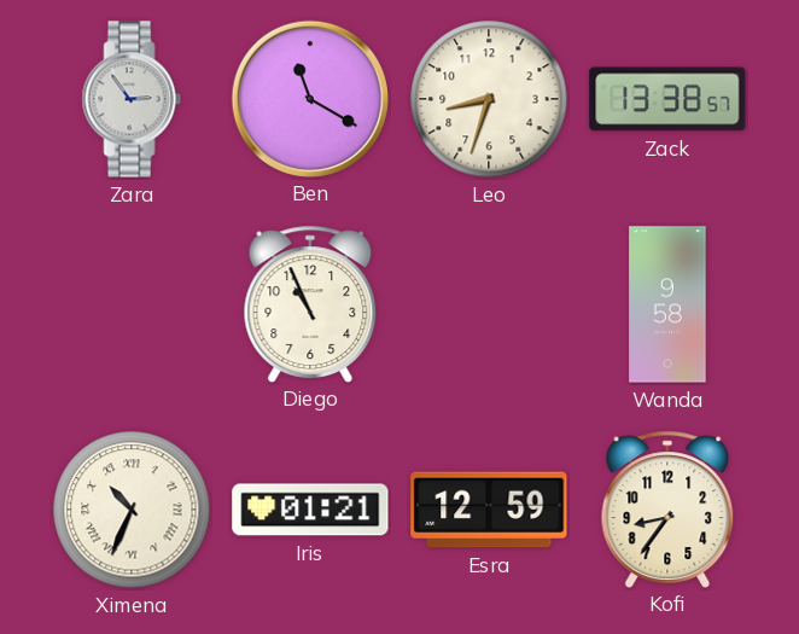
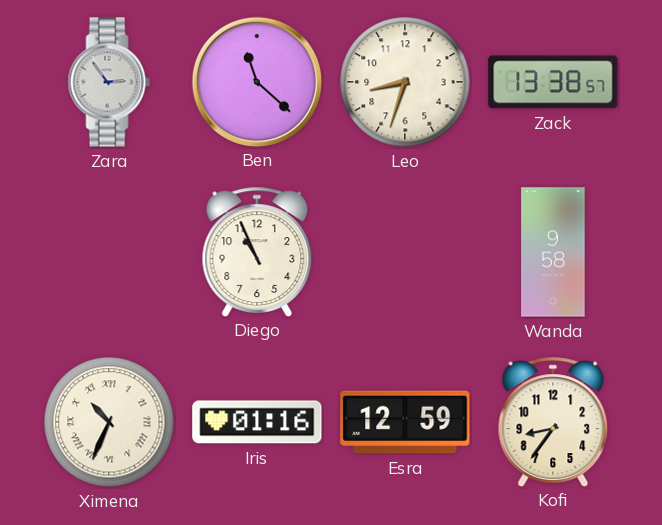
Ben: 11:20 -> 11:22 (256, 81)
Iris: 01:21 -> 01:16 (257, 422)
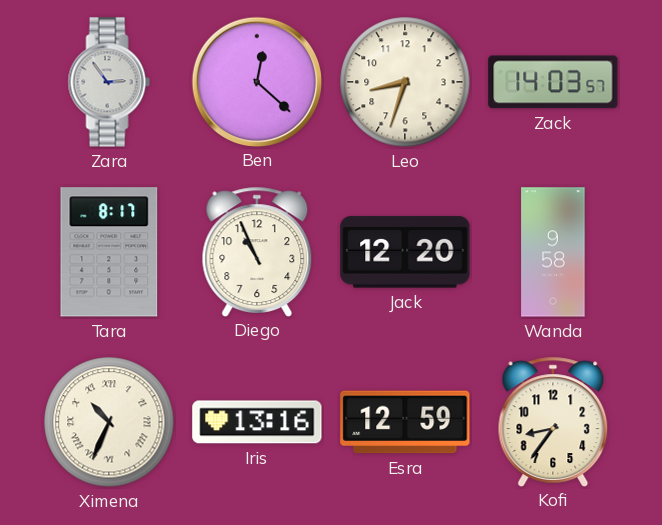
Ben: 11:22 -> 12:22 (256, 81)
Zack: 13:38 -> 14:03 (553, 82)
Tara: none -> 8:17 (109, 252)
Jack: none -> 12:20 (405, 252)
Iris: 01:16 -> 13:16 (257, 422)
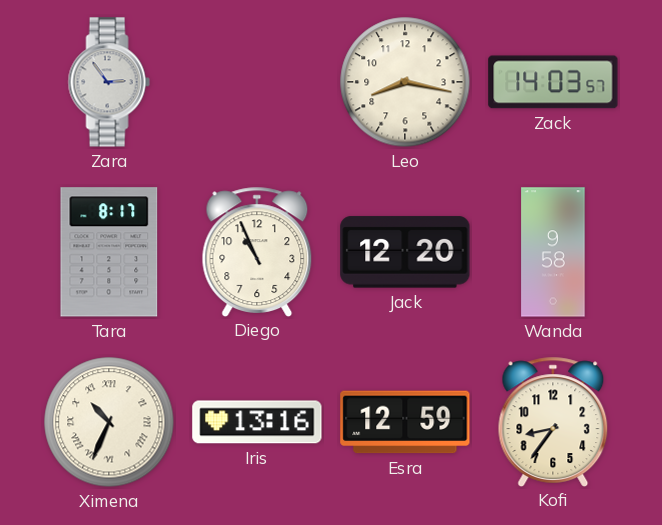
Ben: 12:22 -> none (256, 81)
Leo: 8:33 -> 8:17 (405, 82)
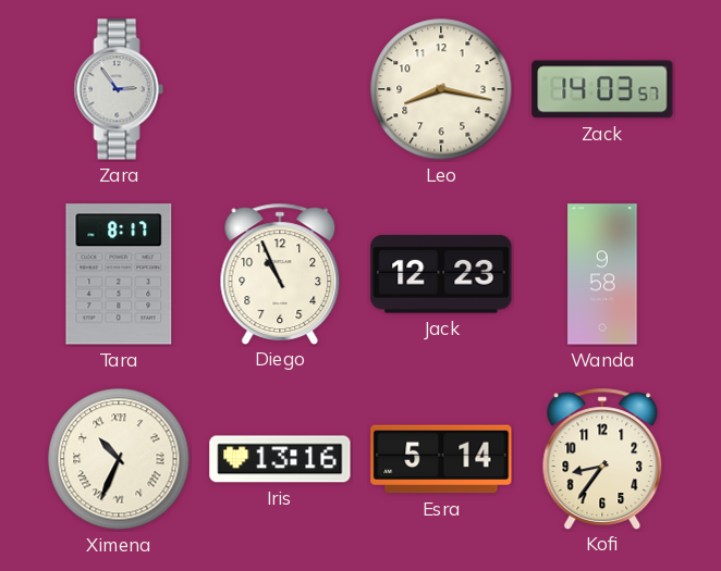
Jack: 12:20 -> 12:23 (441, 274)
Esra: 12:59 -> 5:14 (441, 459)
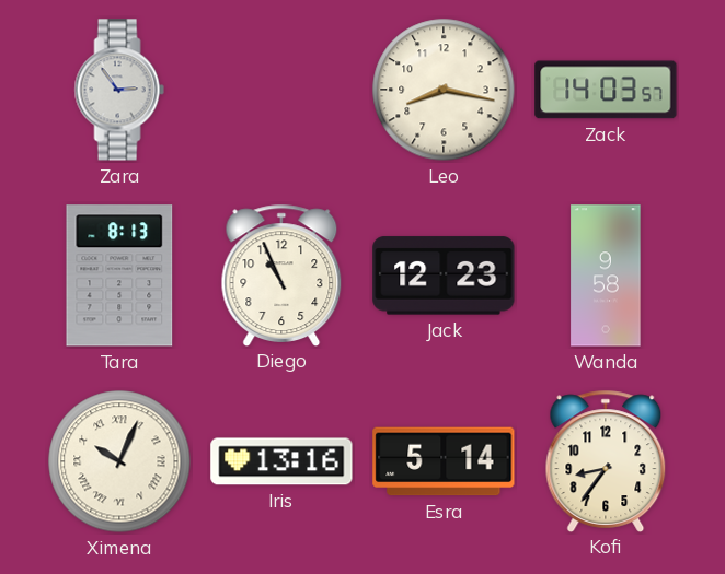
Tara: 8:17 -> 8:13 (119, 276)
Ximena: 10:34 -> 10:04 (119, 461)
